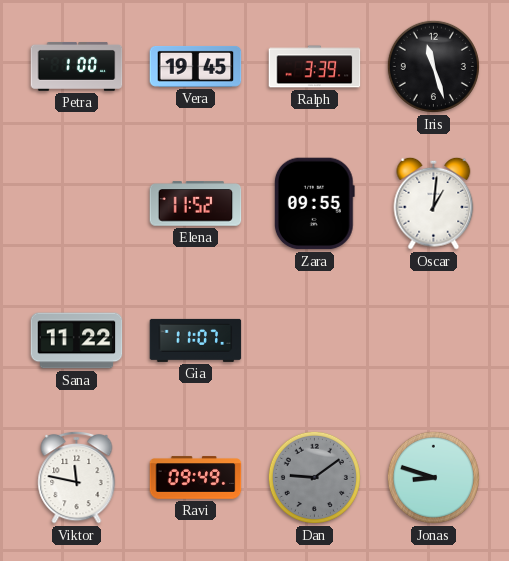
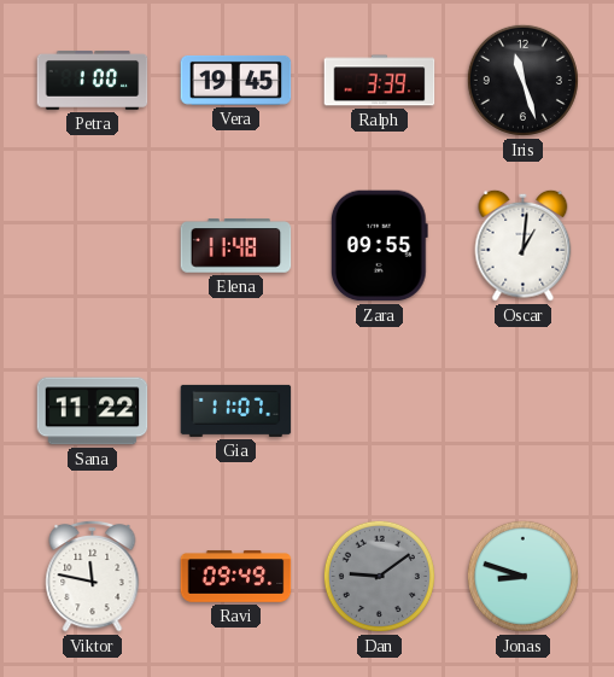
Elena: 11:52 -> 11:48 (236, 246)
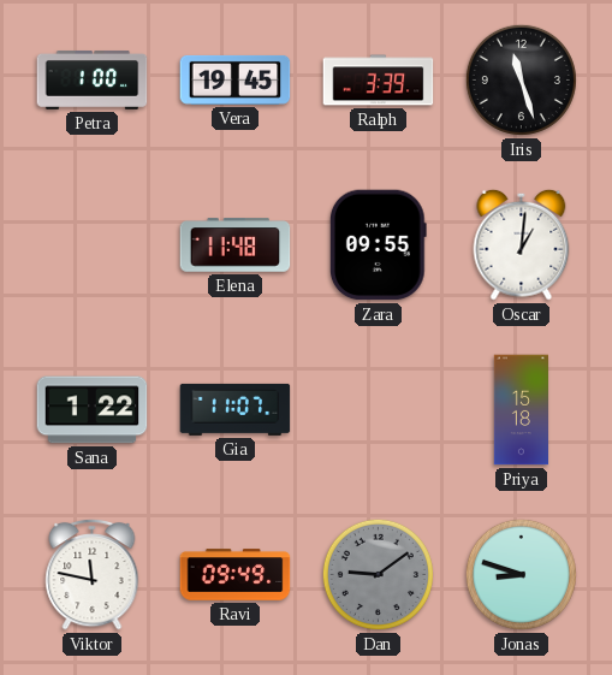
Sana: 11:22 -> 1:22 (93, 410)
Priya: none -> 15:18 (522, 410)
